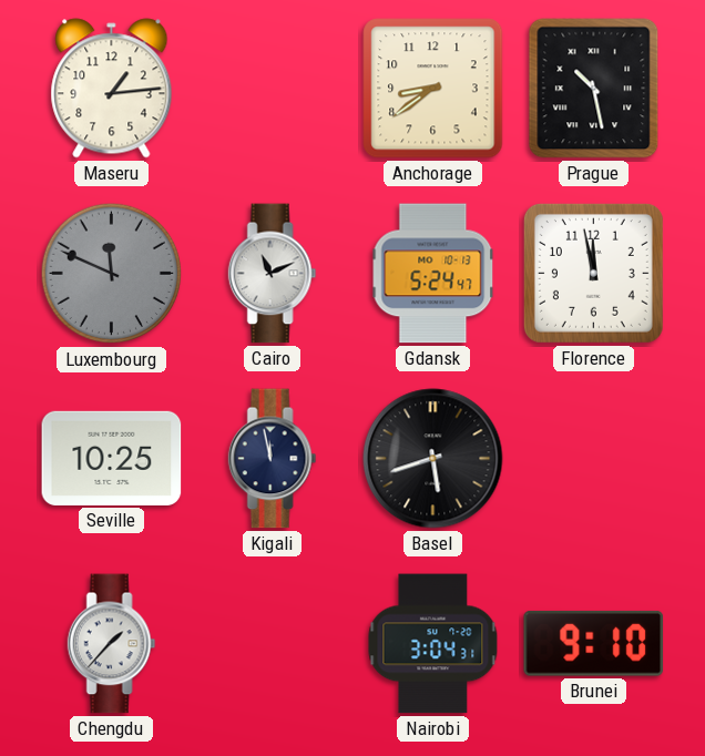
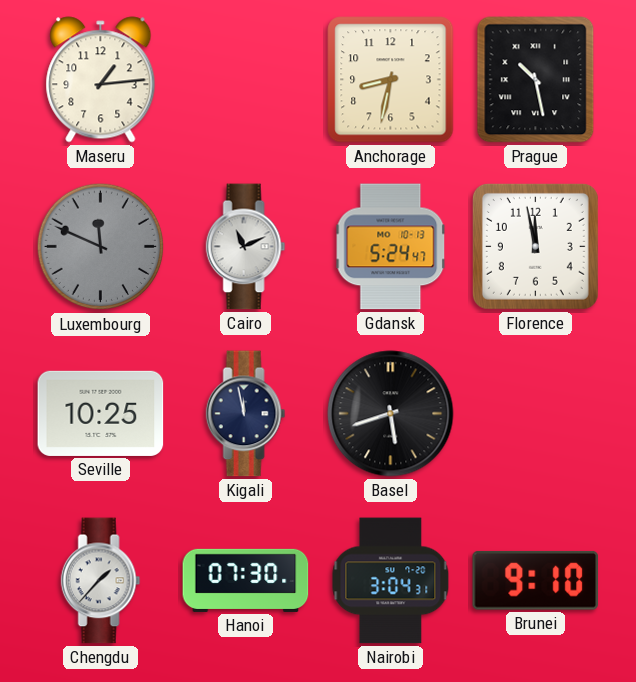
Anchorage: 8:39 -> 8:32 (391, 80)
Hanoi: none -> 07:30 (246, 580)
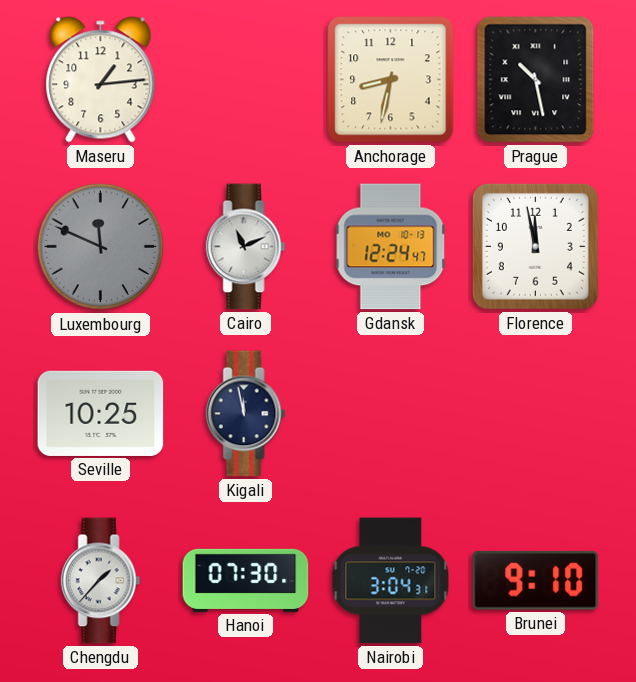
Gdansk: 5:24 -> 12:24 (391, 247)
Basel: 5:42 -> none (391, 414)
